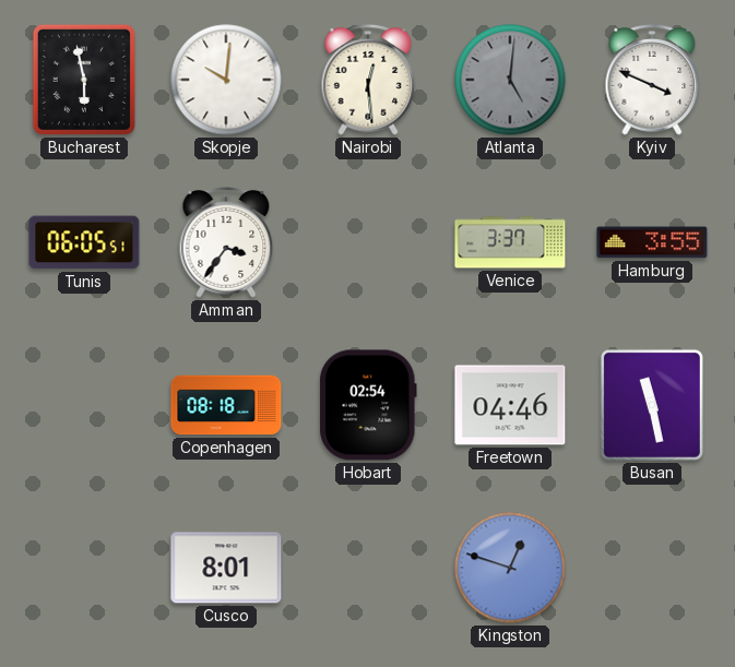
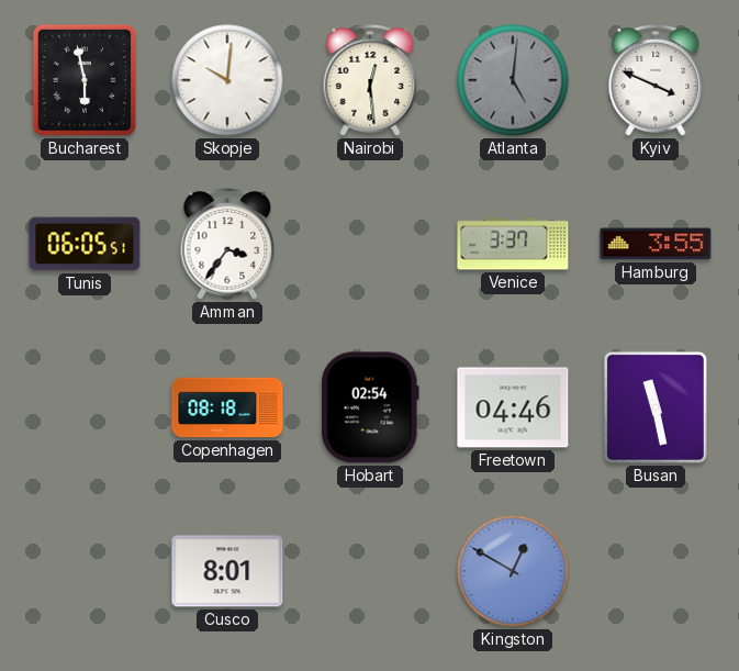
Kingston: 12:48 -> 12:50 (513, 571)
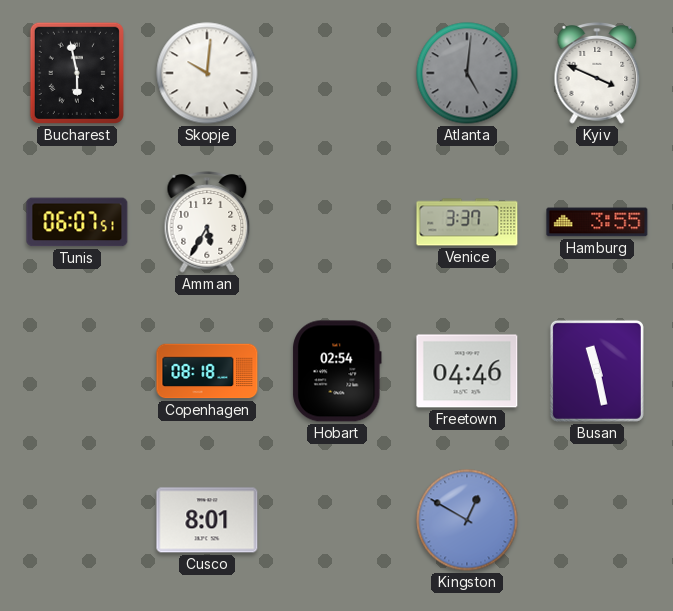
Nairobi: 12:29 -> none (370, 80)
Tunis: 06:05 -> 06:07 (77, 222)
Amman: 3:36 -> 5:35 (207, 222)
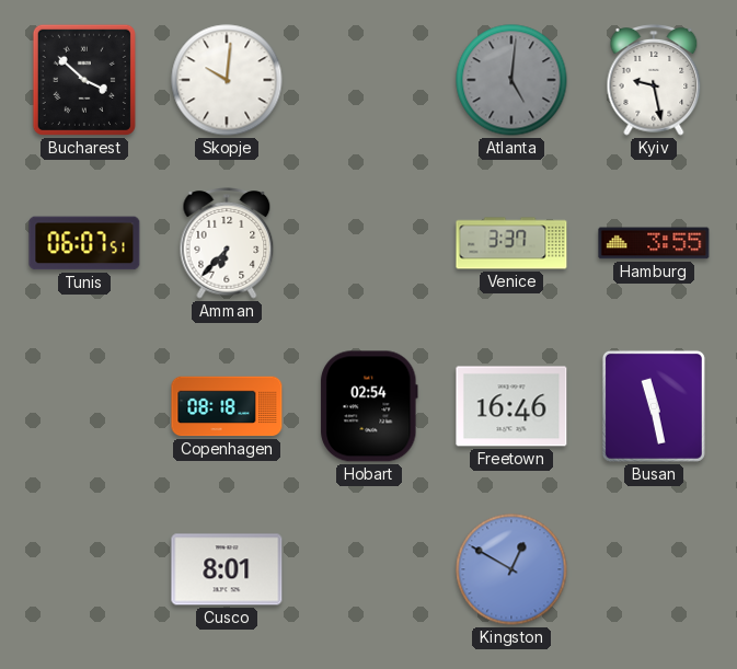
Bucharest: 5:58 -> 3:52 (84, 80)
Kyiv: 3:49 -> 9:28 (654, 80)
Amman: 5:35 -> 6:37 (227, 243)
Freetown: 04:46 -> 16:46 (511, 406)
